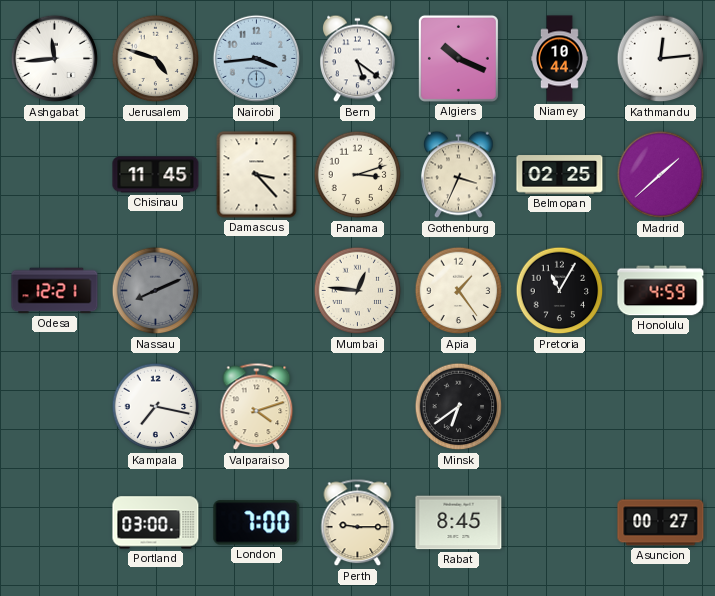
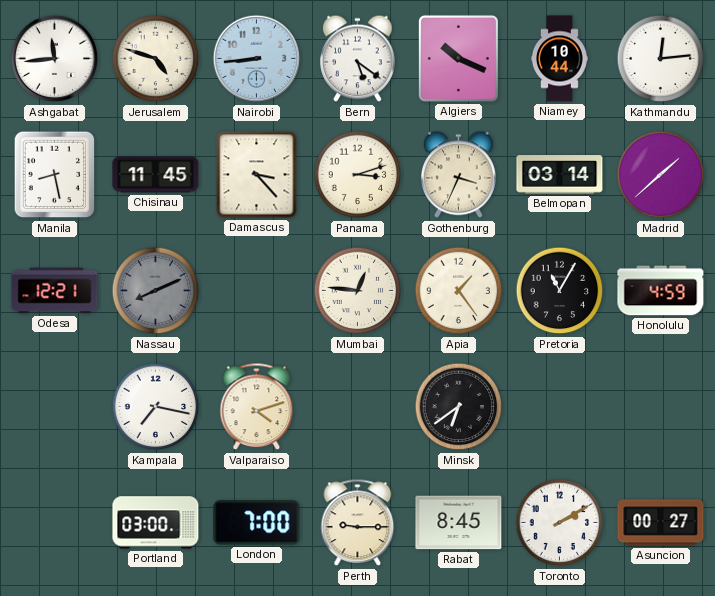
Nairobi: 3:44 -> 8:44 (257, 59)
Manila: none -> 8:28 (55, 175)
Belmopan: 02:25 -> 03:14 (560, 175)
Toronto: none -> 2:10 (560, 523)
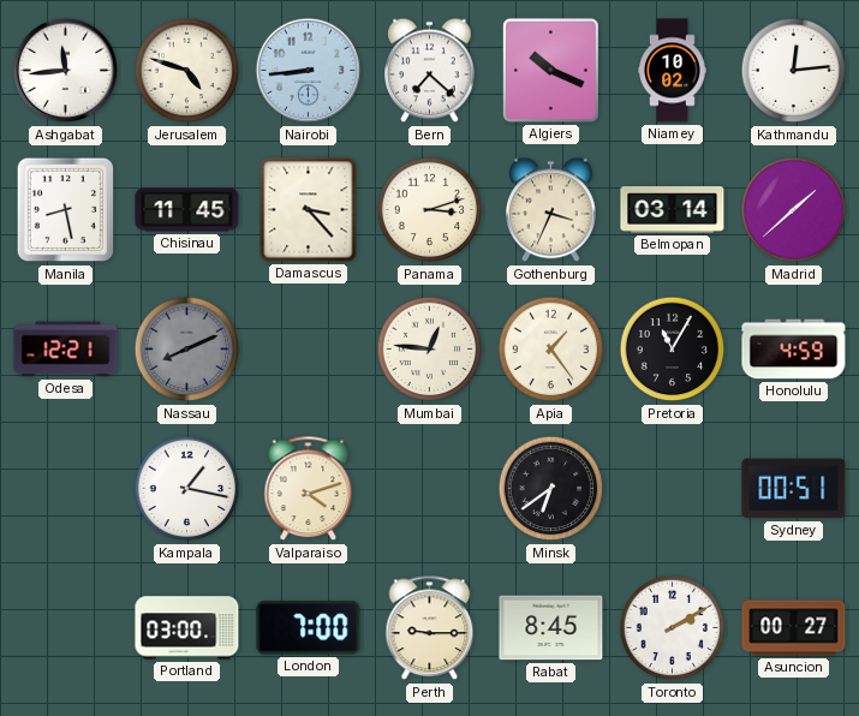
Bern: 5:21 -> 7:22 (430, 71)
Niamey: 10:44 -> 10:02 (673, 71)
Kampala: 7:17 -> 1:17 (187, 489)
Sydney: none -> 00:51 (794, 489)
